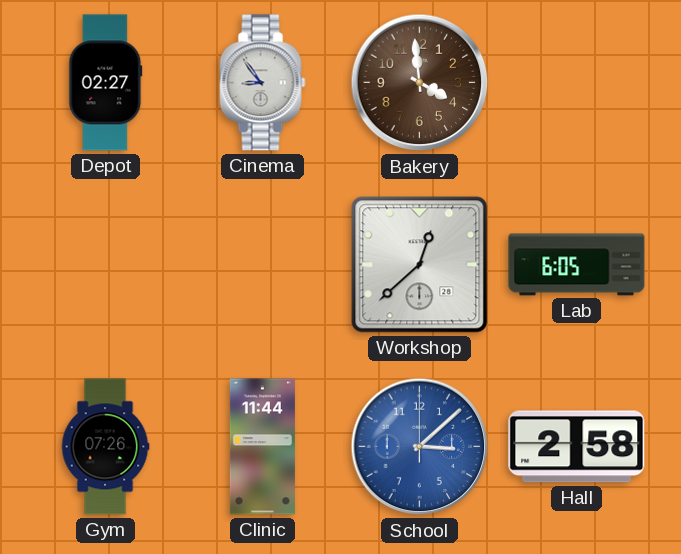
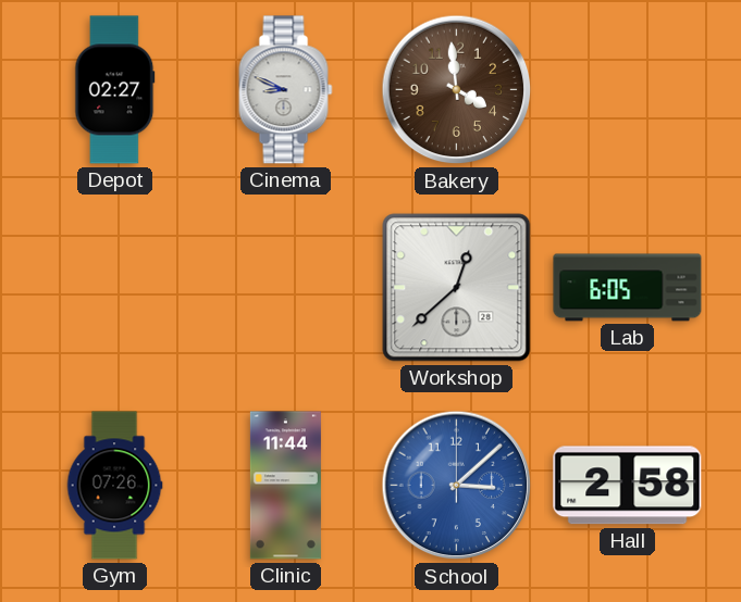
Cinema: 8:54 -> 8:49 (286, 90)
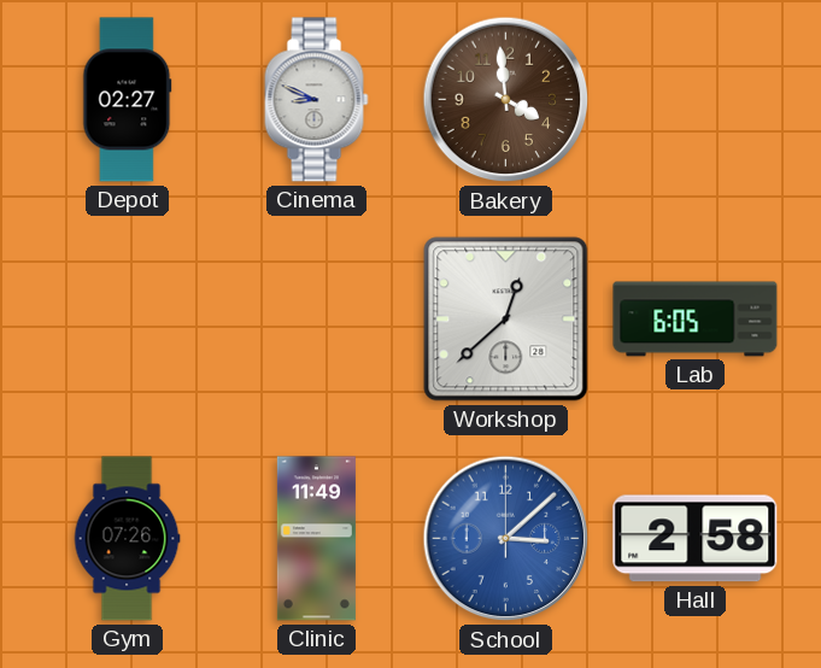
Clinic: 11:44 -> 11:49 (316, 539)
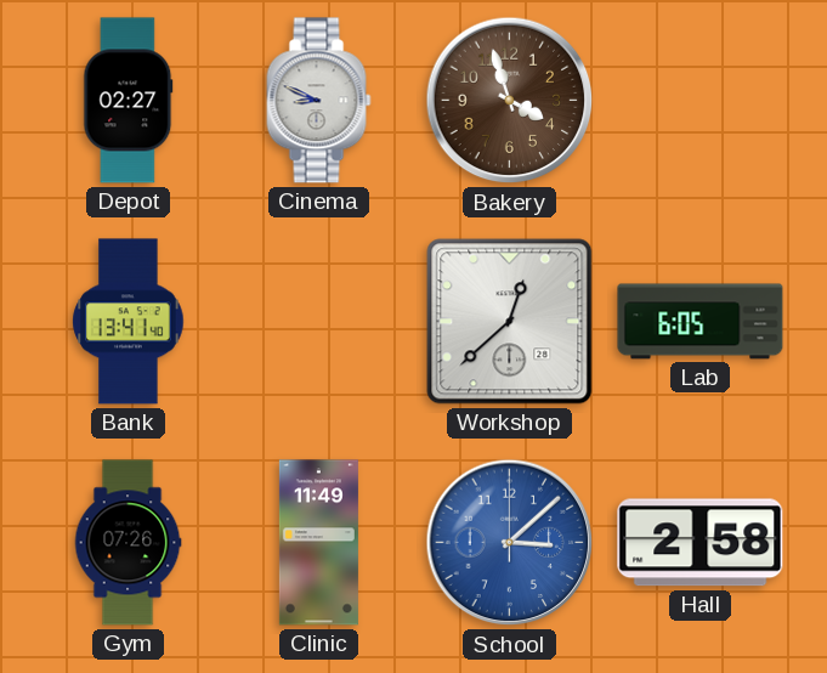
Bakery: 3:59 -> 3:57 (510, 101)
Bank: none -> 13:41 (129, 322)
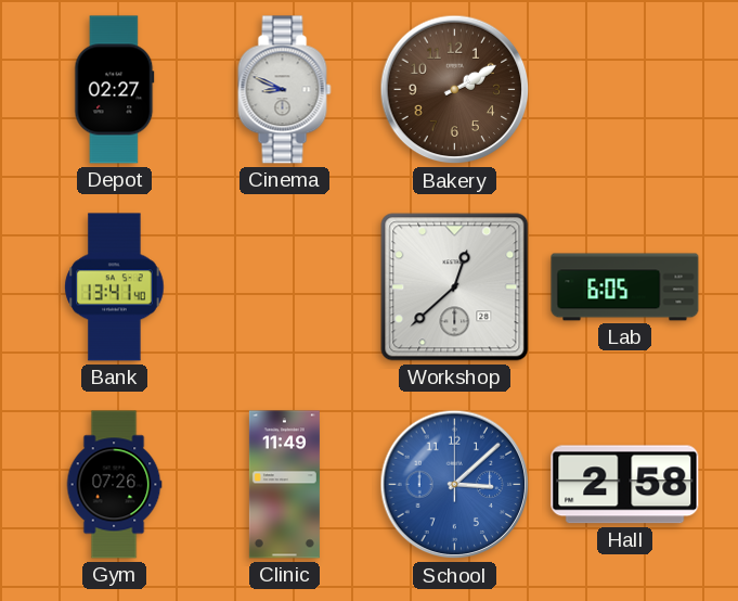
Bakery: 3:57 -> 2:10 (455, 90)
